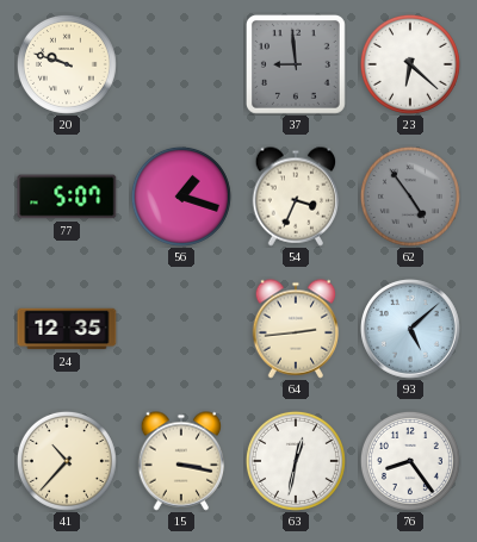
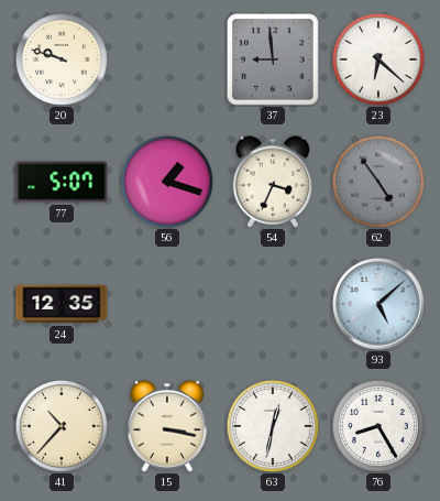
64: 2:44 -> none (296, 329)
76: 8:24 -> 8:25 (378, 426)
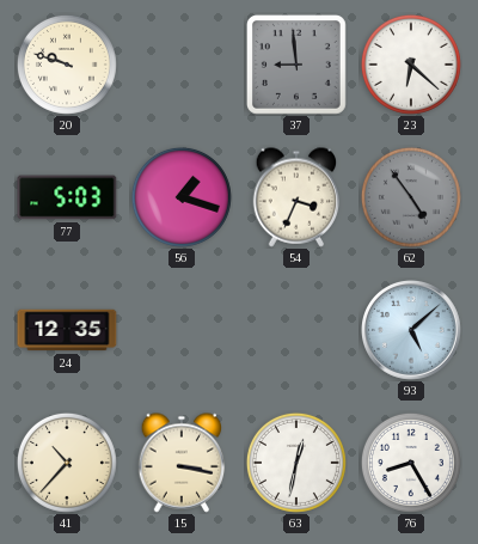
77: 5:07 -> 5:03 (67, 197)
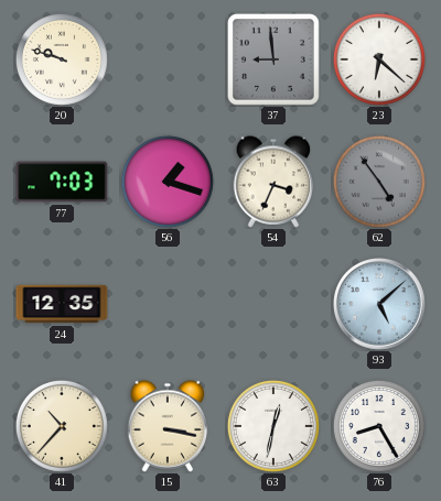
77: 5:03 -> 7:03 (62, 182)
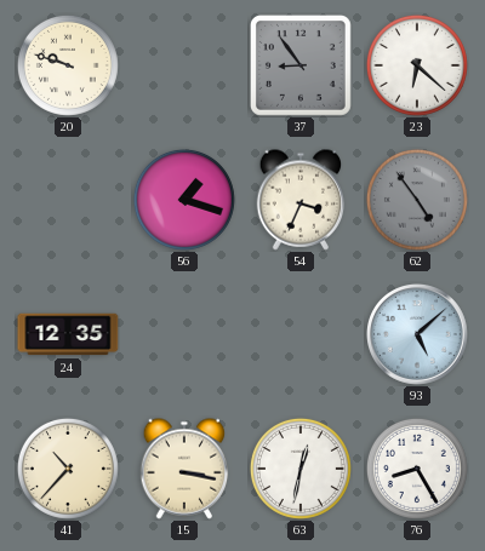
37: 8:59 -> 8:54 (301, 65)
77: 7:03 -> none (62, 182)
